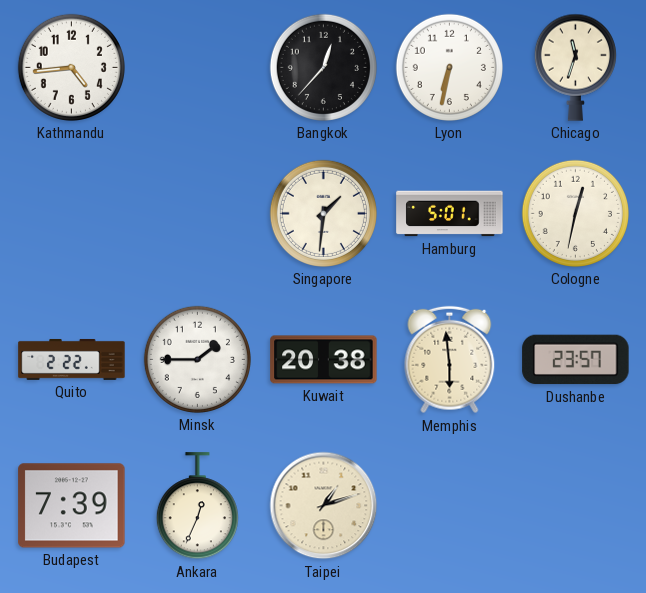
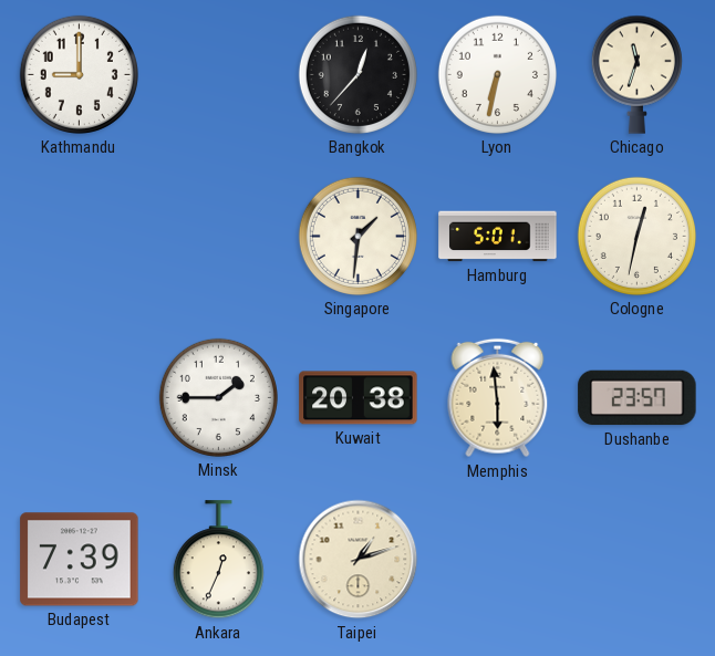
Kathmandu: 4:44 -> 9:00 (79, 74)
Quito: 2:22 -> none (72, 359)
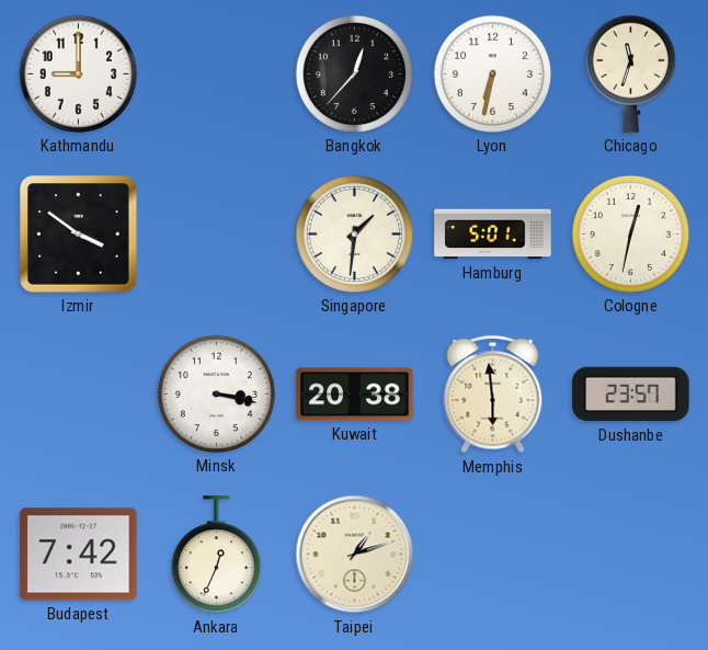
Izmir: none -> 3:51 (79, 235)
Minsk: 1:45 -> 3:17 (216, 394)
Budapest: 7:39 -> 7:42 (79, 555)
